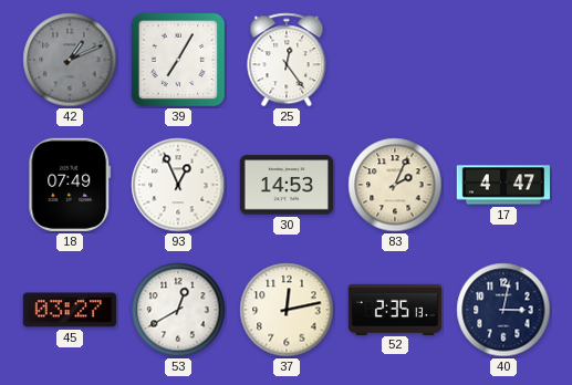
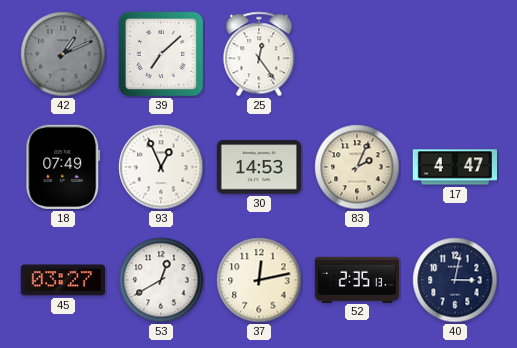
39: 7:05 -> 7:08 (161, 54)
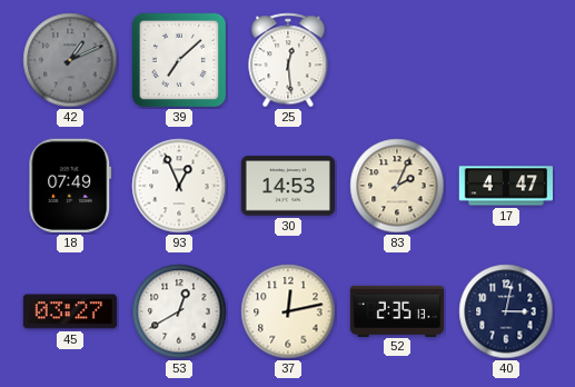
25: 12:24 -> 12:29 (288, 60)
